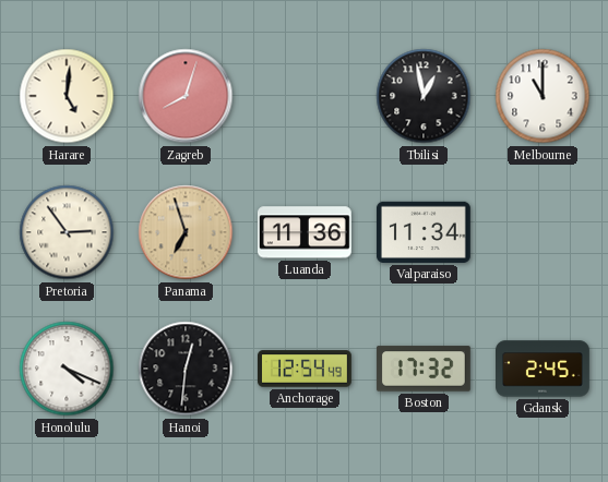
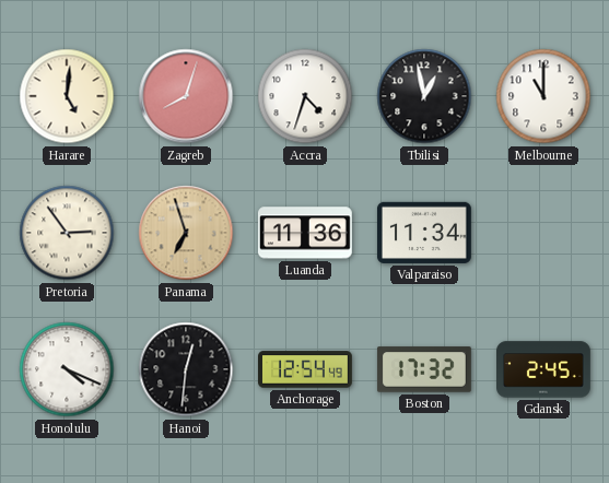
Accra: none -> 4:33 (305, 96)
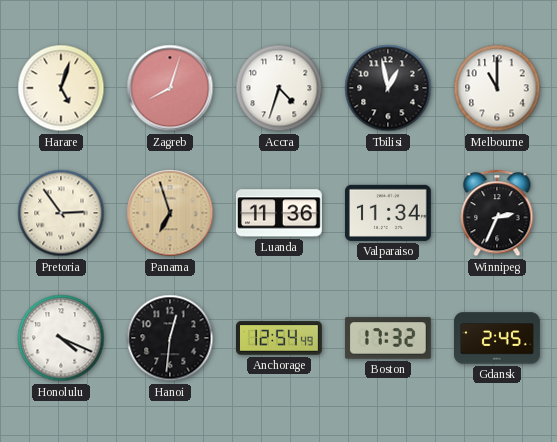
Harare: 5:01 -> 5:03 (61, 88)
Winnipeg: none -> 2:34 (497, 213)
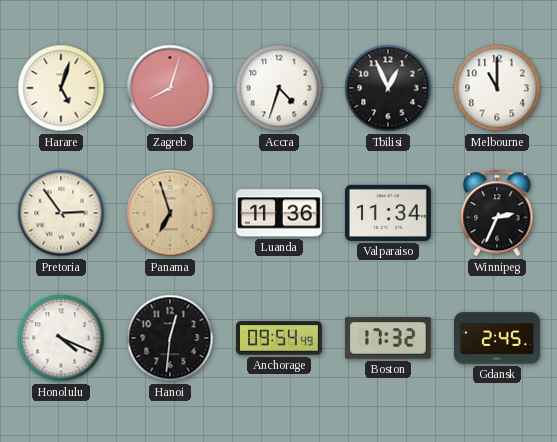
Tbilisi: 12:58 -> 12:56 (388, 88)
Anchorage: 12:54 -> 09:54 (280, 338)
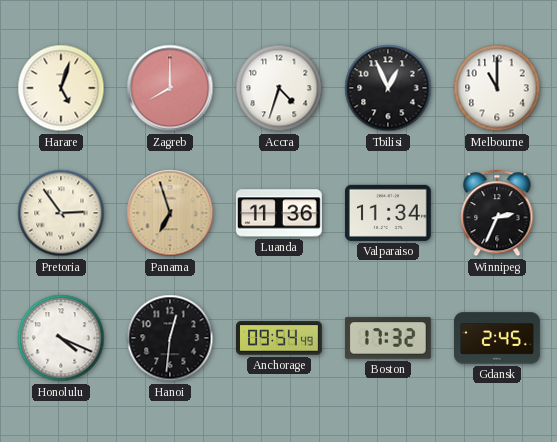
Zagreb: 8:03 -> 8:00 (170, 88)
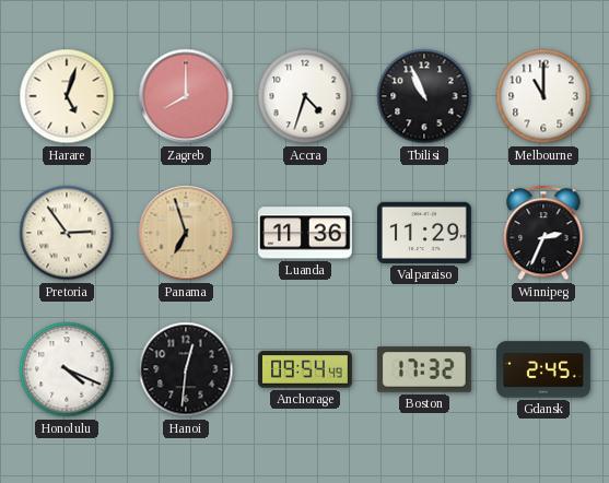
Tbilisi: 12:56 -> 10:56 (424, 96)
Valparaiso: 11:34 -> 11:29 (424, 233)
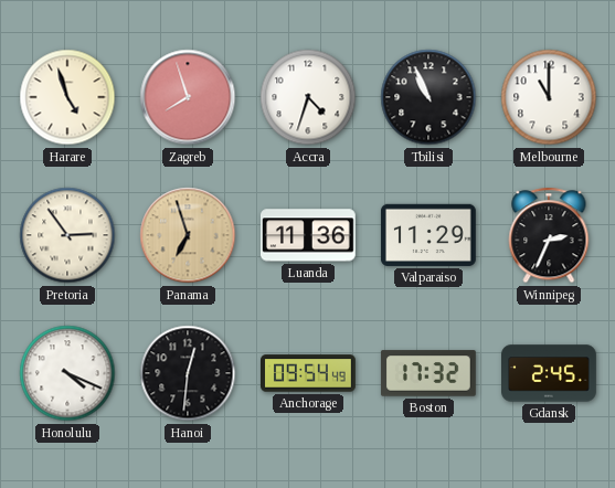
Harare: 5:03 -> 4:57 (67, 97)
Zagreb: 8:00 -> 7:57 (188, 97)
